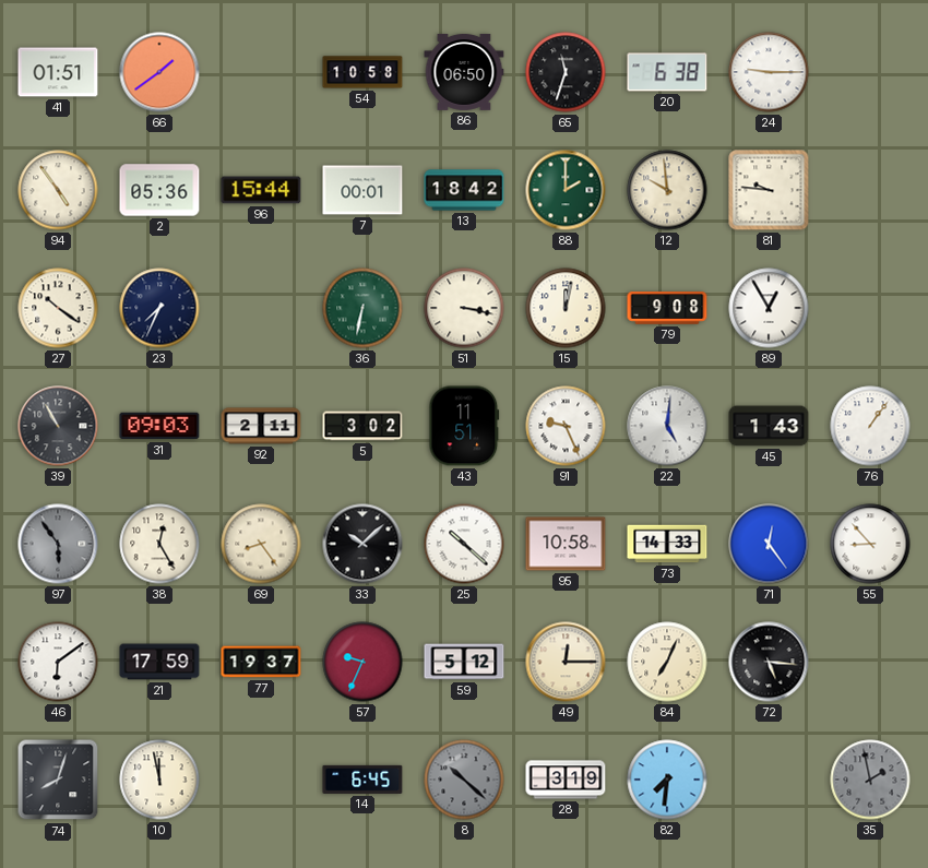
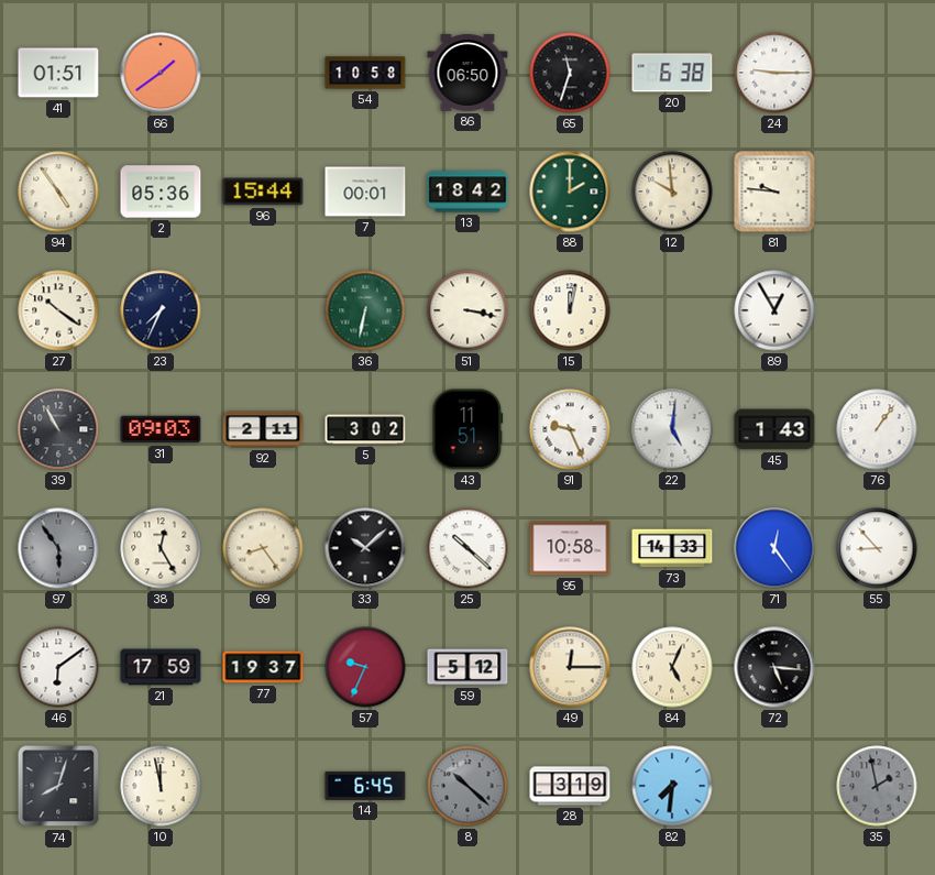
79: 9:08 -> none (667, 308)
84: 7:04 -> 5:04 (672, 667)
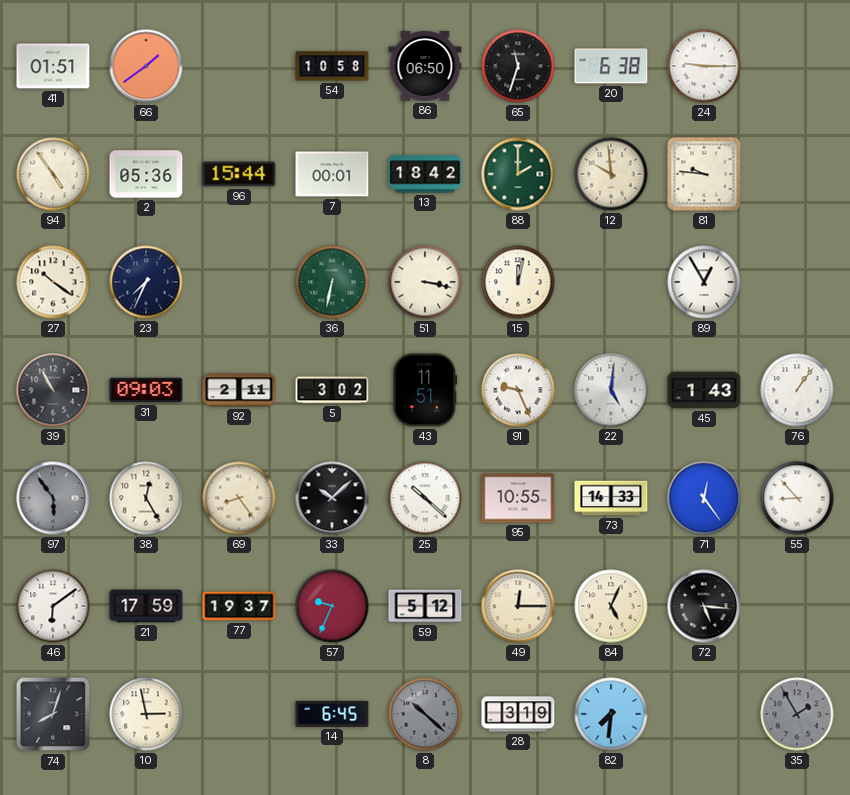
95: 10:58 -> 10:55 (518, 498)
10: 11:58 -> 2:58 (146, 714)
35: 1:58 -> 1:55 (797, 714)
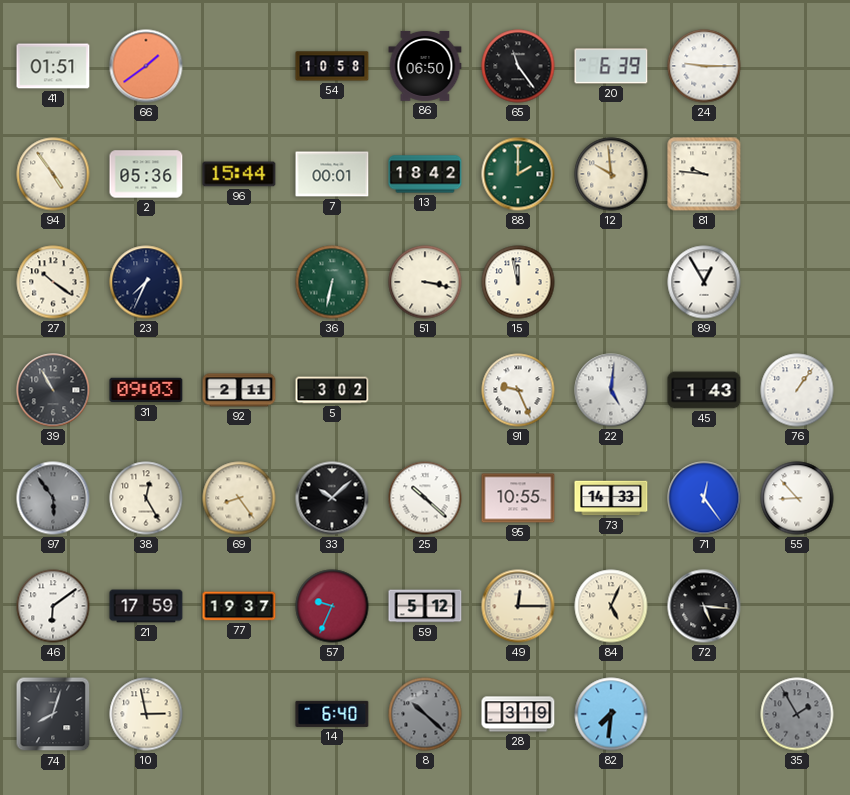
65: 11:33 -> 11:24 (518, 66)
20: 6:38 -> 6:39 (611, 66)
15: 12:02 -> 11:58 (518, 282)
43: 11:51 -> none (425, 390)
14: 6:45 -> 6:40 (332, 714)
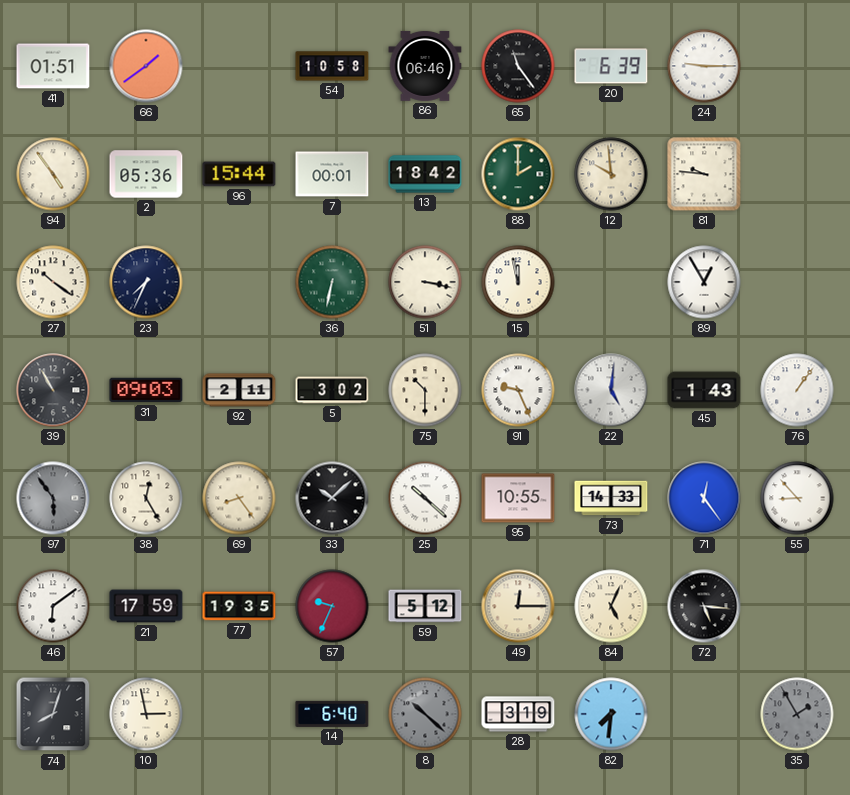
86: 06:50 -> 06:46 (425, 66)
75: none -> 10:30 (425, 390)
77: 19:37 -> 19:35 (239, 606)
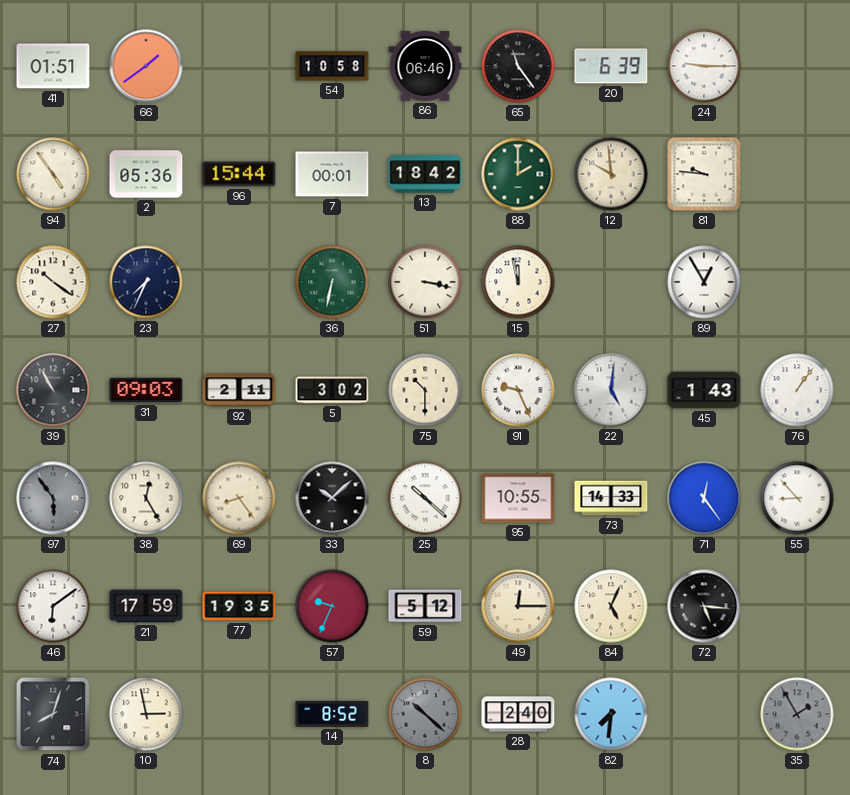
14: 6:40 -> 8:52 (332, 714)
28: 3:19 -> 2:40 (518, 714)
